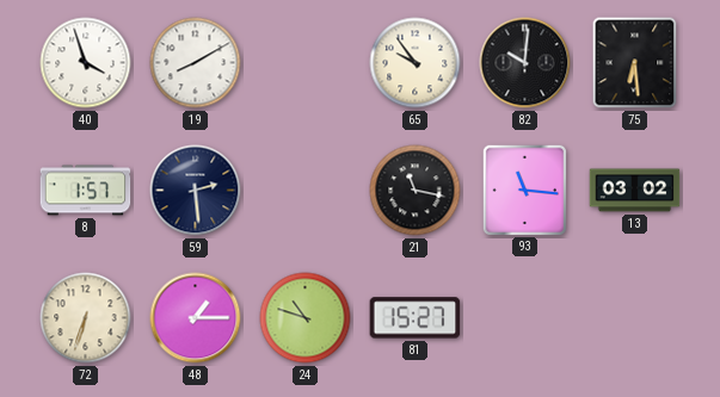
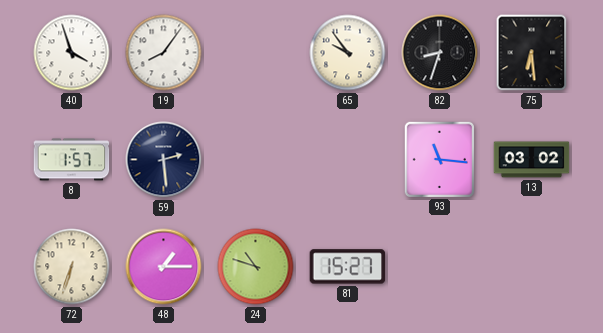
19: 8:10 -> 8:06 (164, 53)
82: 10:01 -> 8:33 (440, 53)
21: 11:17 -> none (416, 191)
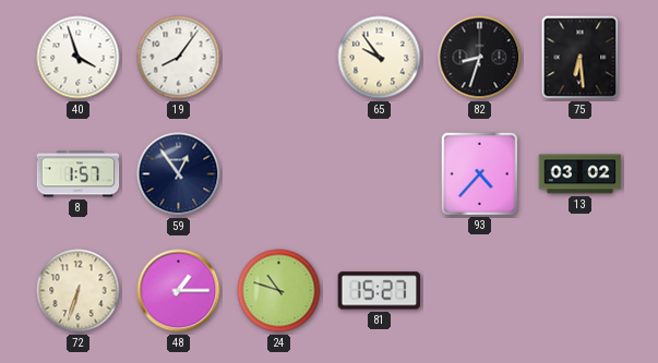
59: 2:29 -> 12:54 (179, 174)
93: 11:16 -> 4:37 (479, 173)
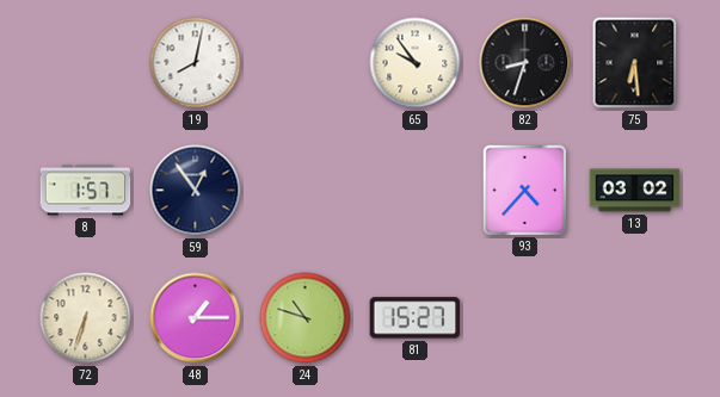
40: 3:57 -> none (79, 58)
19: 8:06 -> 8:02 (196, 63)
